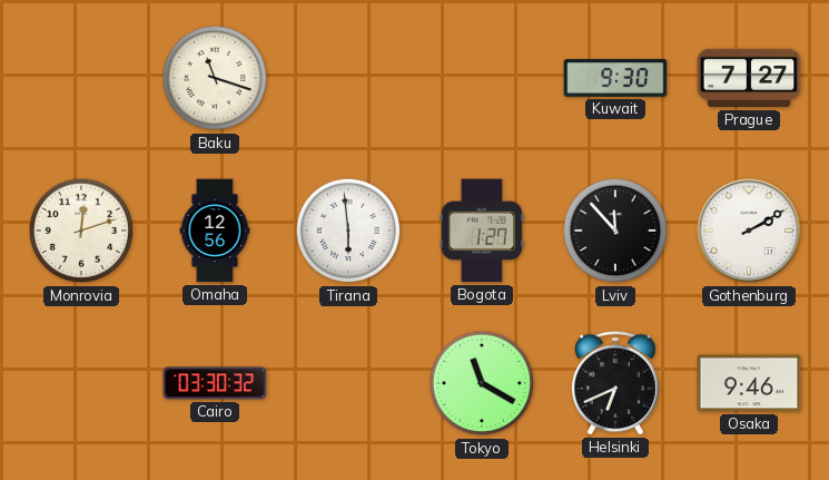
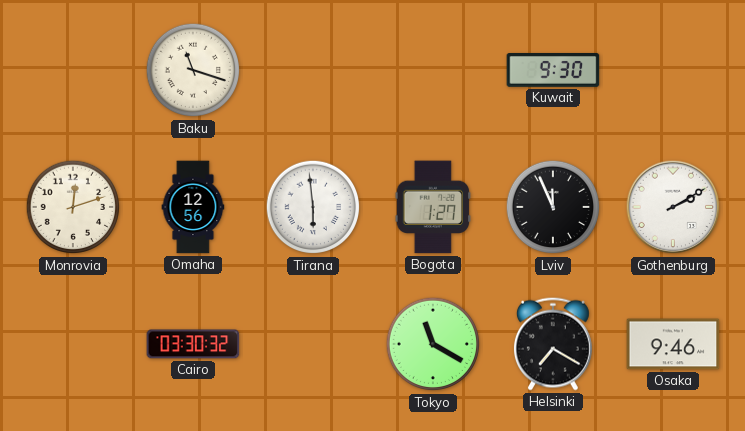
Prague: 7:27 -> none (749, 78)
Lviv: 11:53 -> 11:56 (553, 207)
Helsinki: 6:41 -> 7:20 (553, 344)
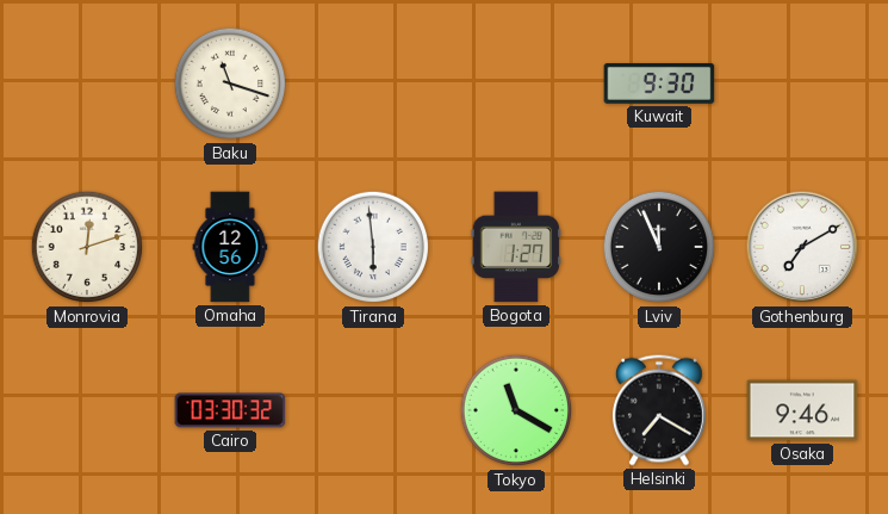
Gothenburg: 2:10 -> 7:10 (802, 247)
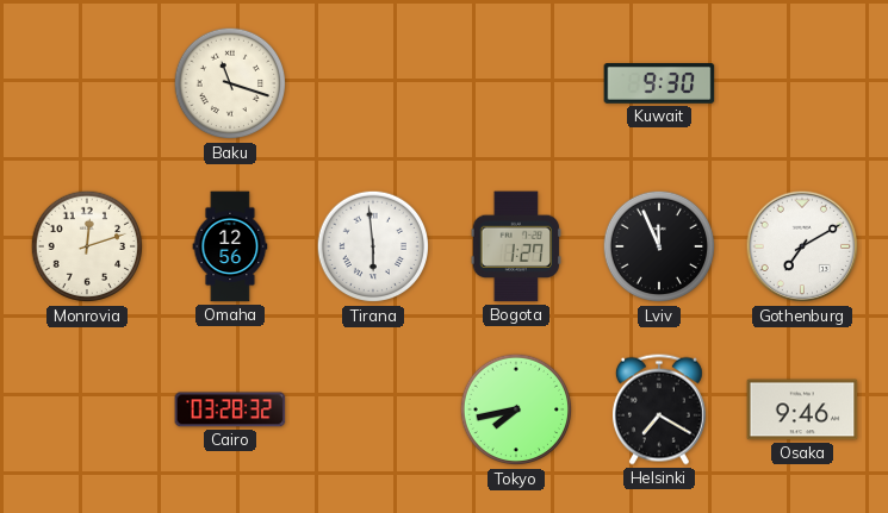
Cairo: 03:30 -> 03:28 (230, 409)
Tokyo: 11:20 -> 7:43 (516, 409)
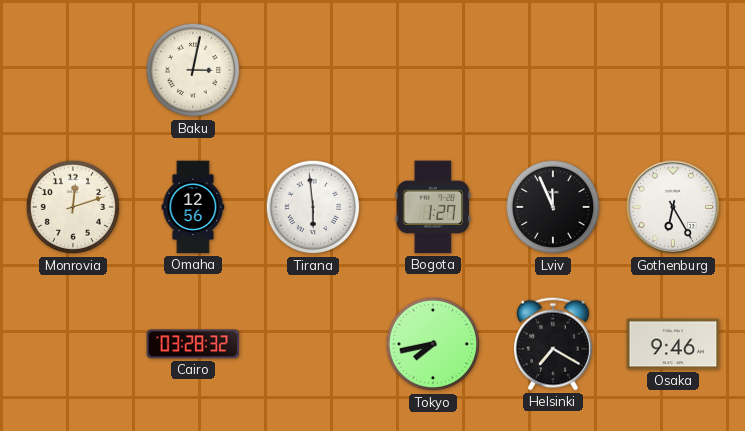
Baku: 11:18 -> 3:02 (193, 70)
Kuwait: 9:30 -> none (659, 85)
Gothenburg: 7:10 -> 6:25 (673, 207)
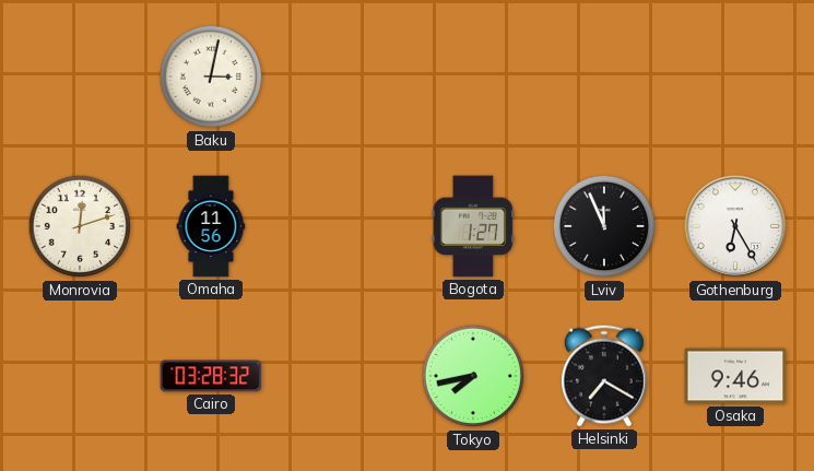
Omaha: 12:56 -> 11:56 (211, 226)
Tirana: 5:59 -> none (313, 207)
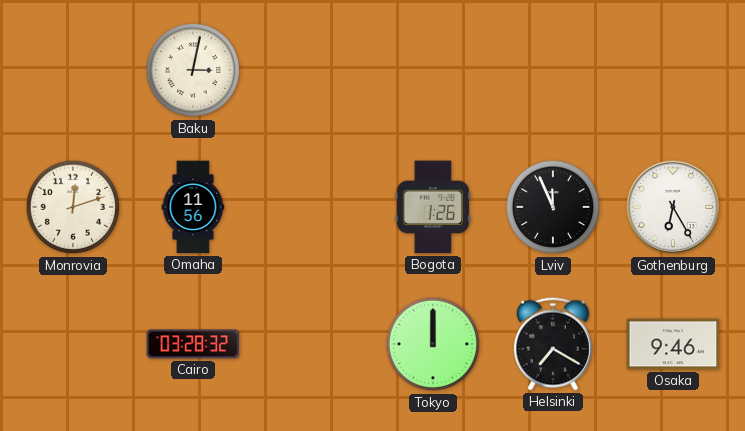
Bogota: 1:27 -> 1:26 (433, 207)
Tokyo: 7:43 -> 12:00 (433, 344)
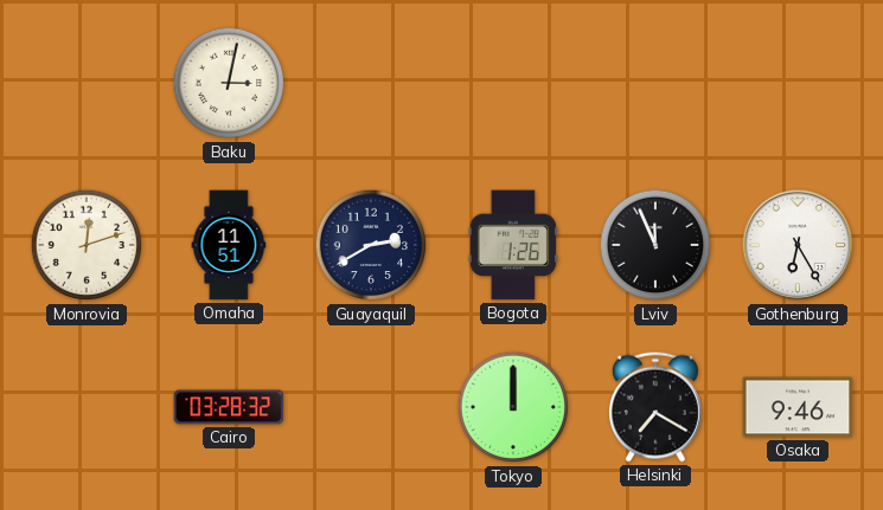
Omaha: 11:56 -> 11:51 (229, 245)
Guayaquil: none -> 2:40 (371, 245)
